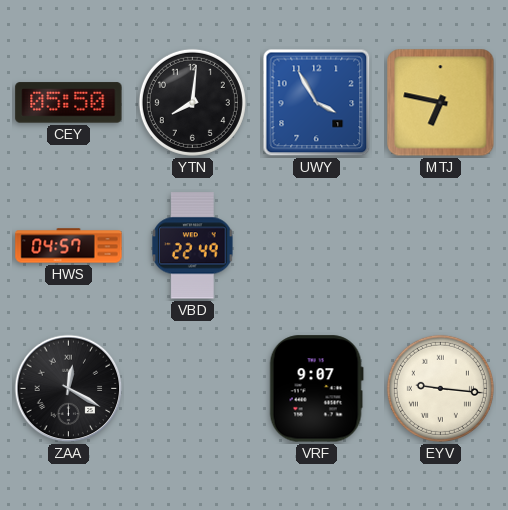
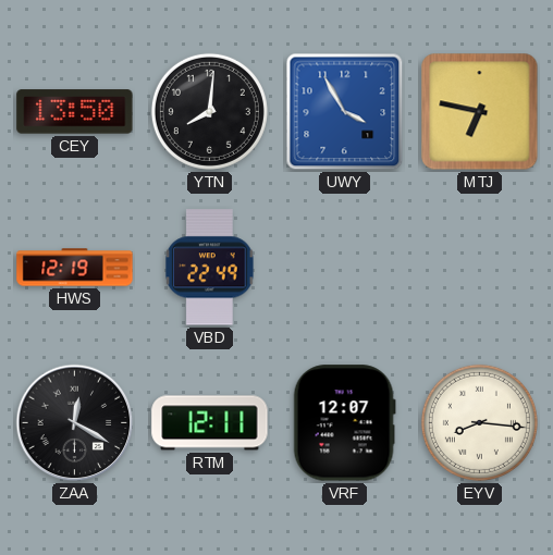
CEY: 05:50 -> 13:50 (75, 112)
HWS: 04:57 -> 12:19 (75, 268)
RTM: none -> 12:11 (210, 423)
VRF: 9:07 -> 12:07 (344, 423)
EYV: 9:16 -> 8:16 (479, 422)
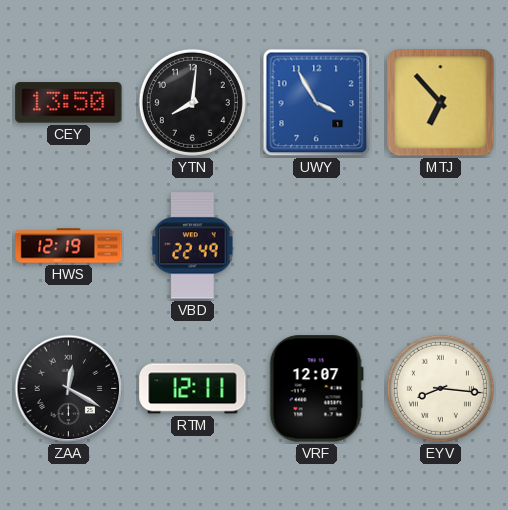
MTJ: 6:47 -> 6:53 (441, 103)
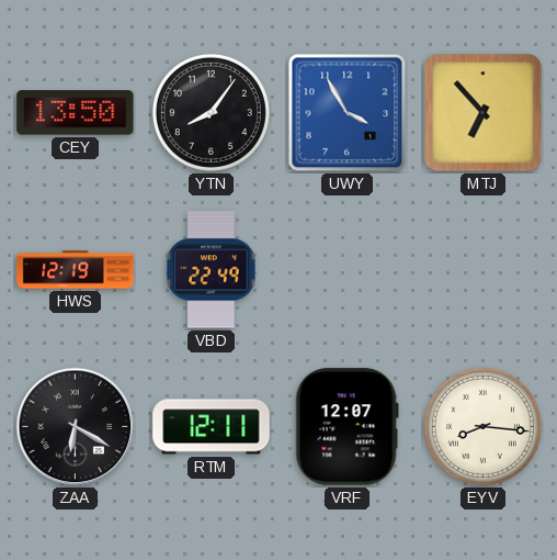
YTN: 8:01 -> 8:06 (211, 112)
ZAA: 12:20 -> 6:20 (76, 427)
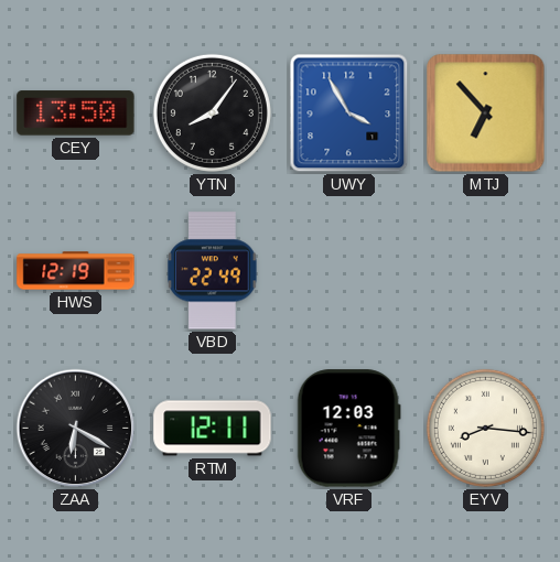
VRF: 12:07 -> 12:03 (348, 429)
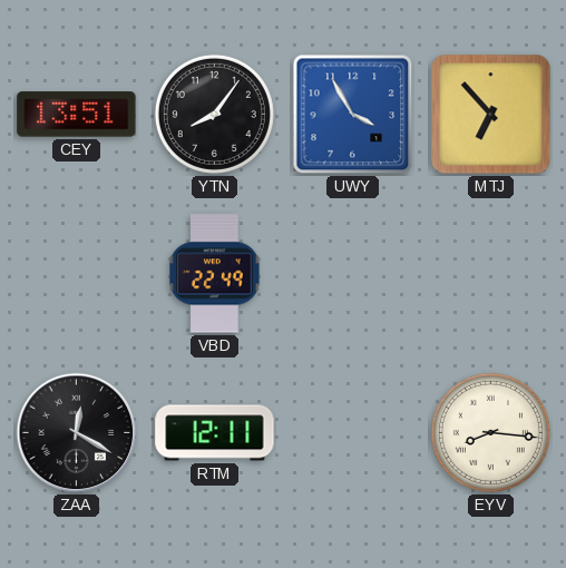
CEY: 13:50 -> 13:51 (77, 115)
HWS: 12:19 -> none (76, 271)
ZAA: 6:20 -> 12:20 (77, 433)
VRF: 12:03 -> none (348, 429)
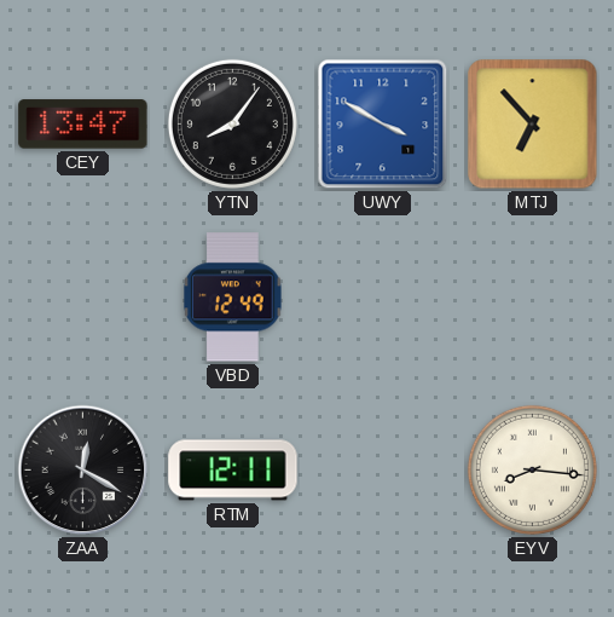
CEY: 13:51 -> 13:47 (83, 125)
UWY: 3:55 -> 3:50 (383, 125)
VBD: 22:49 -> 12:49 (233, 298)
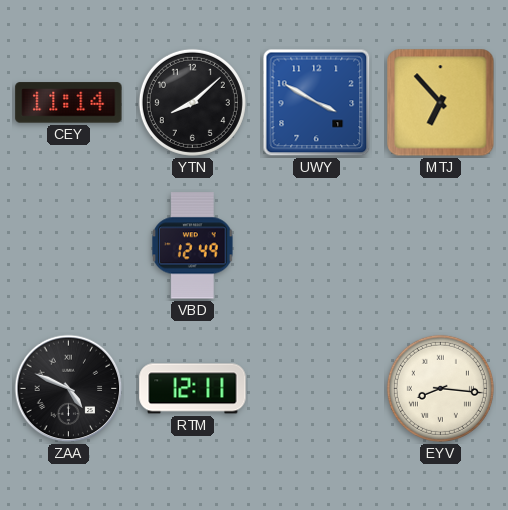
CEY: 13:47 -> 11:14 (69, 103)
YTN: 8:06 -> 8:08 (192, 102)
ZAA: 12:20 -> 4:49 (69, 389)
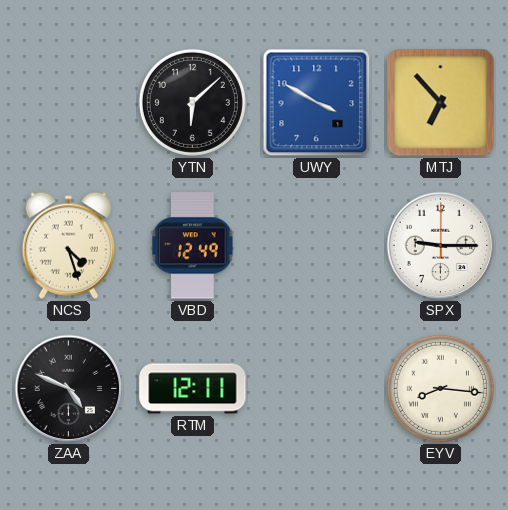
CEY: 11:14 -> none (69, 103)
YTN: 8:08 -> 6:08 (192, 102)
NCS: none -> 4:27 (68, 245)
SPX: none -> 9:15 (441, 246)
